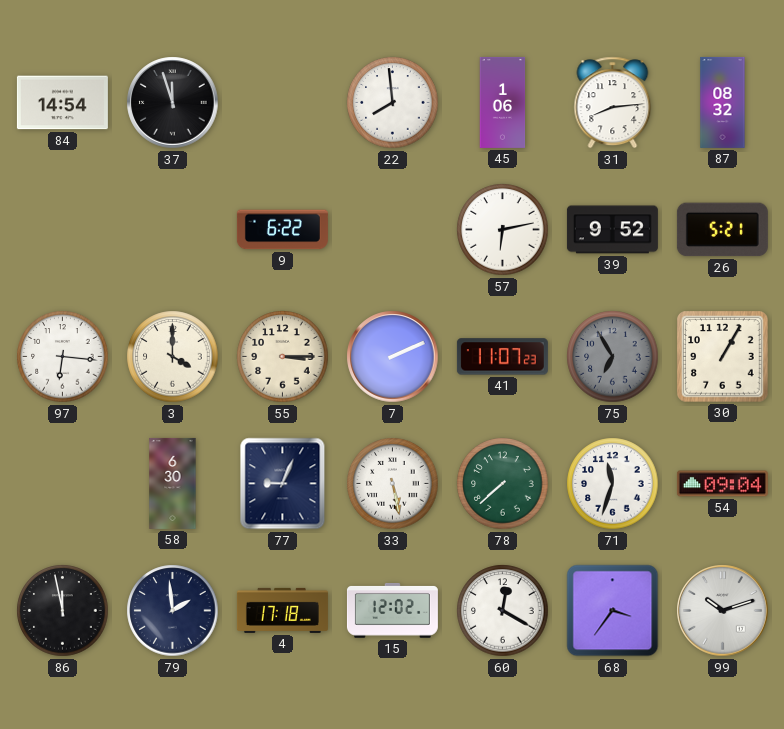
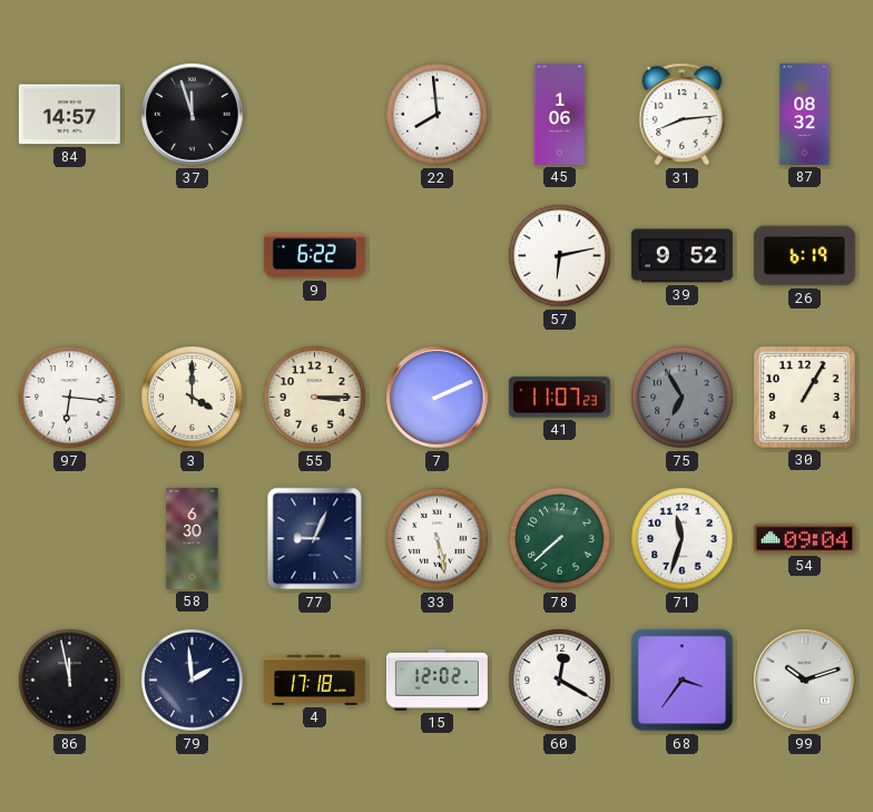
84: 14:54 -> 14:57 (69, 115)
26: 5:21 -> 6:19 (804, 256)
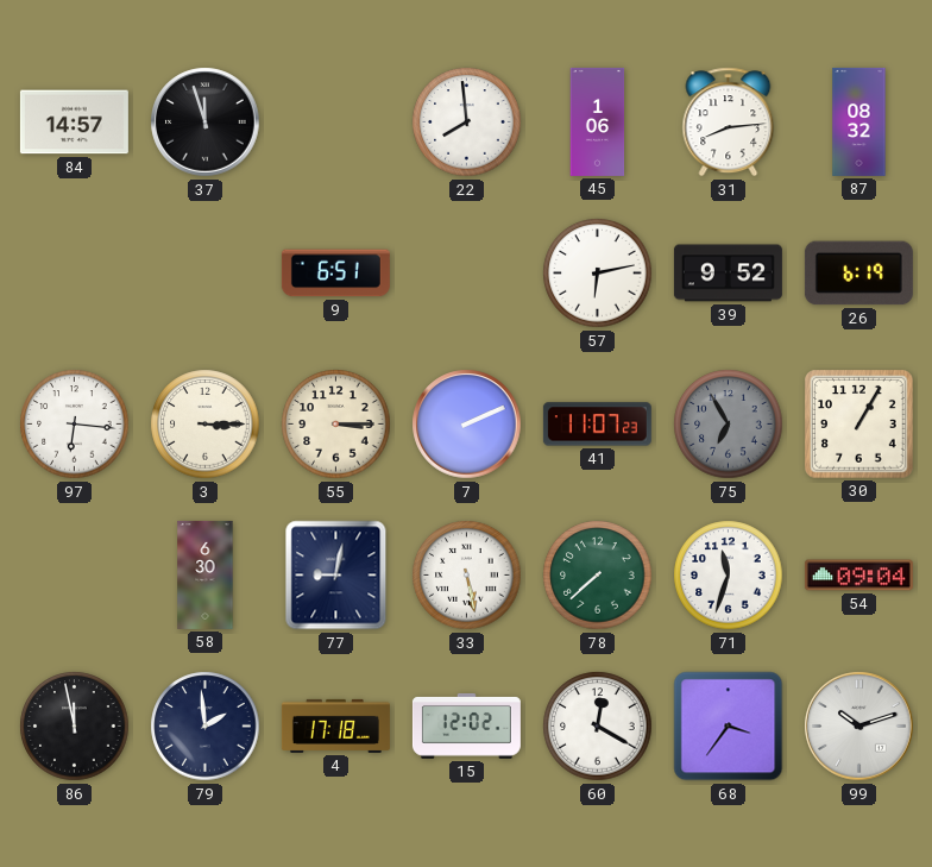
9: 6:22 -> 6:51 (335, 274)
3: 4:00 -> 3:15 (206, 425)
77: 9:04 -> 9:02 (336, 576)
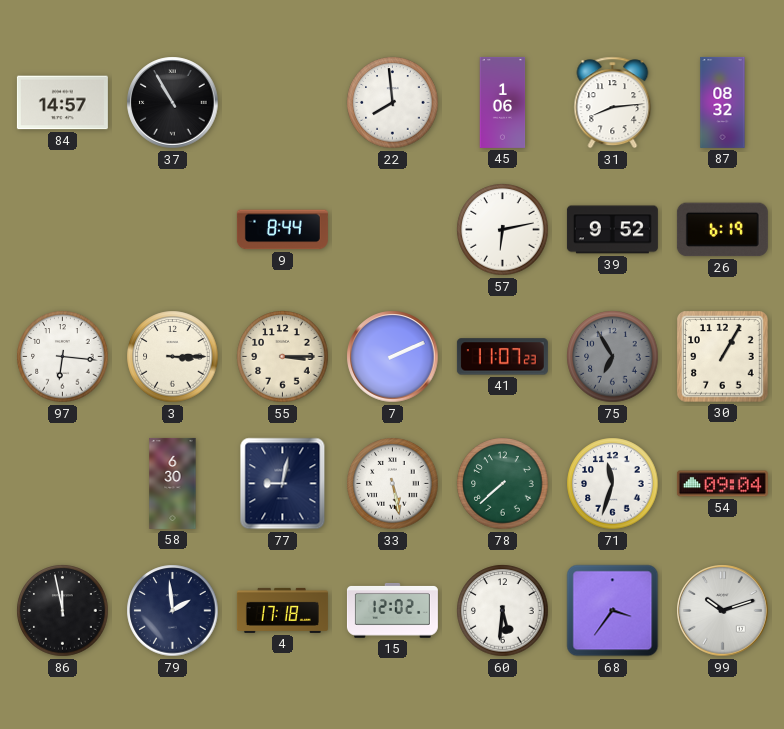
37: 11:57 -> 10:55 (173, 103)
9: 6:51 -> 8:44 (282, 230)
60: 12:20 -> 5:31 (503, 611)
